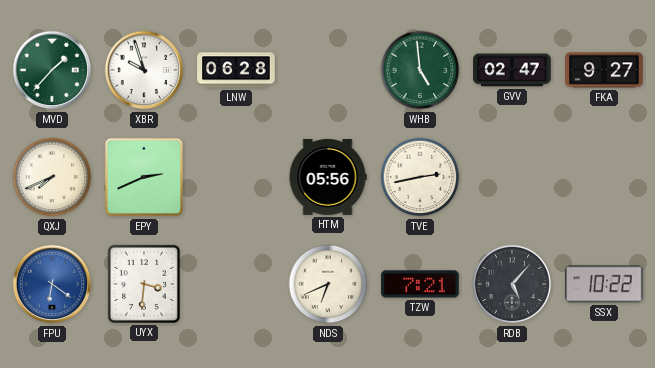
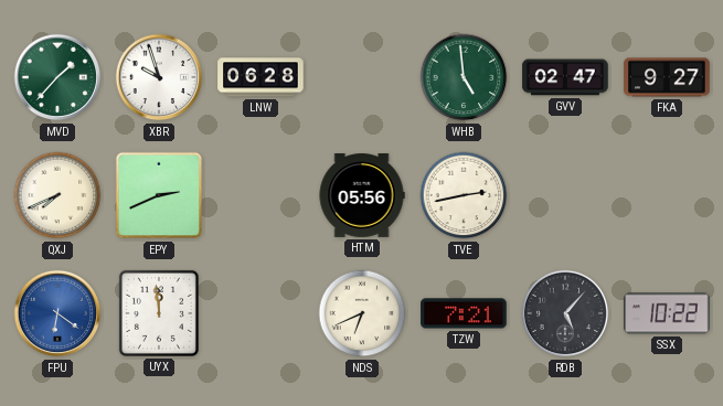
UYX: 3:31 -> 11:59 (159, 313)
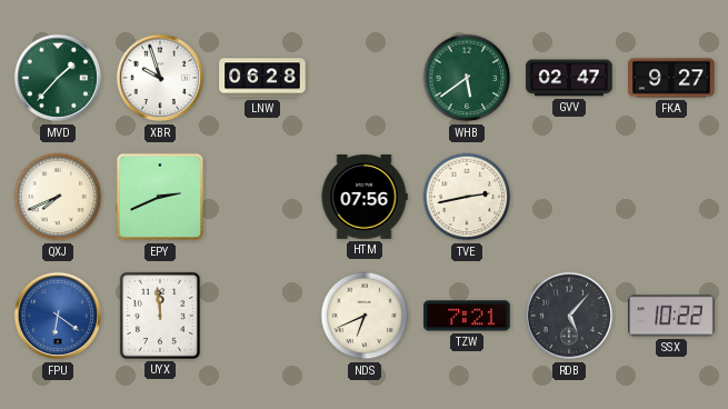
WHB: 4:59 -> 5:39 (467, 78)
HTM: 05:56 -> 07:56 (365, 198)
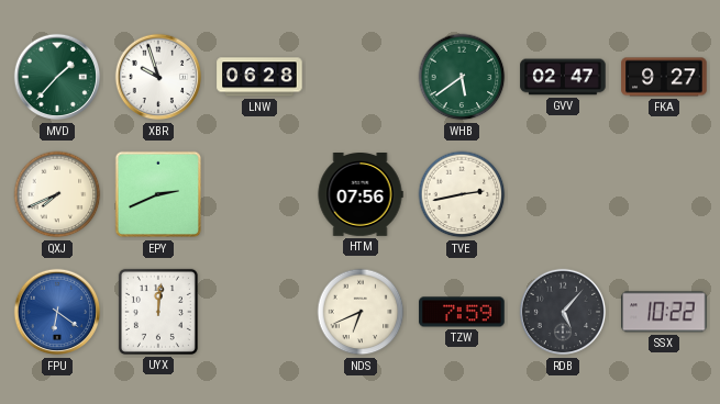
UYX: 11:59 -> 12:01 (158, 312)
TZW: 7:21 -> 7:59 (462, 312)
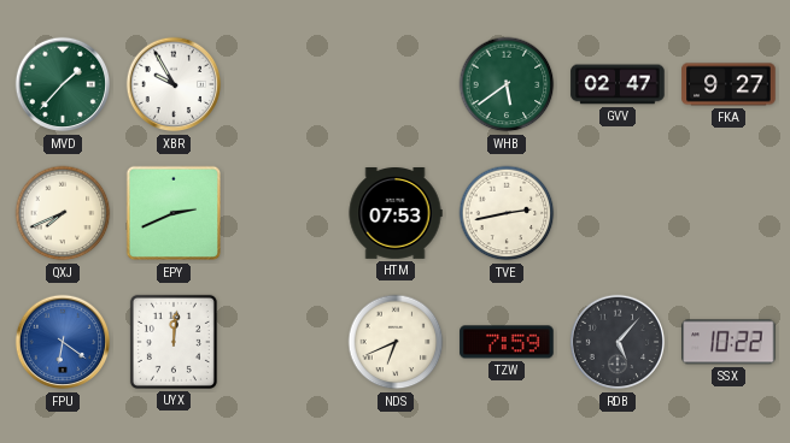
XBR: 9:57 -> 9:55 (174, 84)
LNW: 06:28 -> none (259, 77)
HTM: 07:56 -> 07:53 (396, 214)
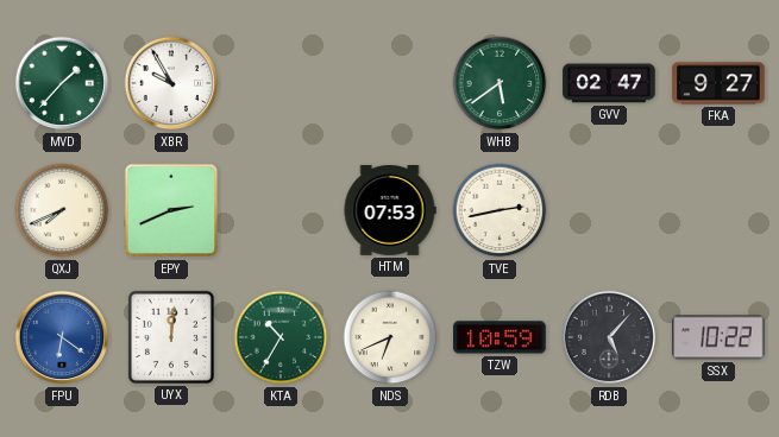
KTA: none -> 10:35 (281, 337)
TZW: 7:59 -> 10:59 (500, 337)
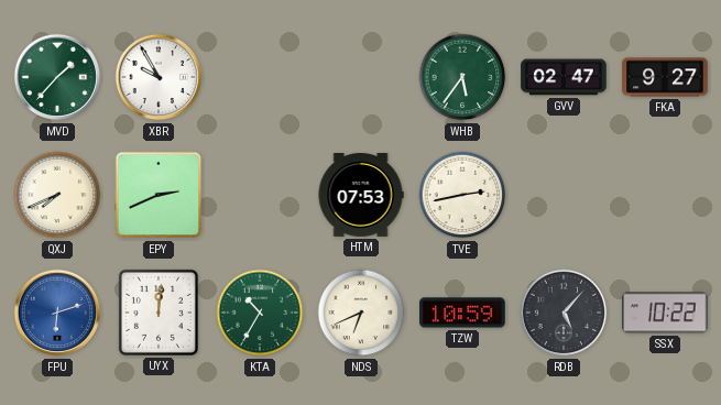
WHB: 5:39 -> 5:36 (462, 77)
FPU: 6:21 -> 6:12 (57, 313)
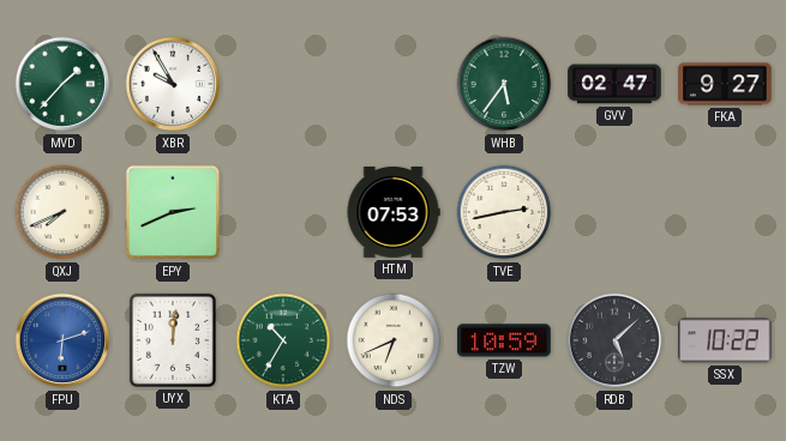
RDB: 5:07 -> 5:08 (614, 340)
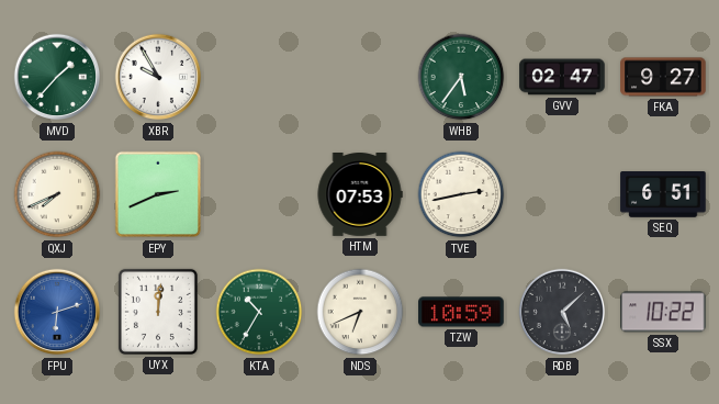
SEQ: none -> 6:51 (663, 195)
